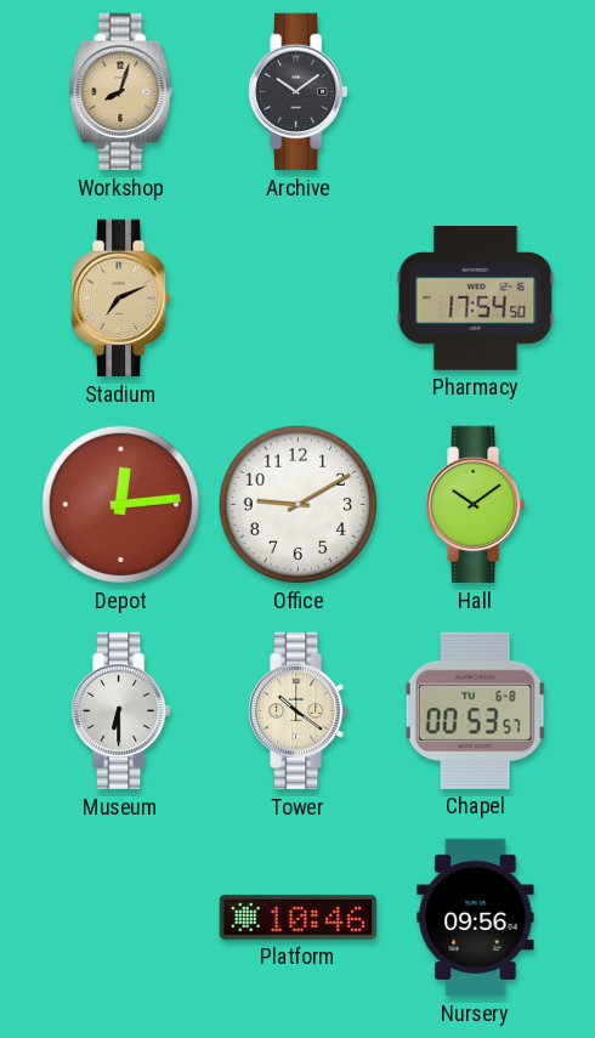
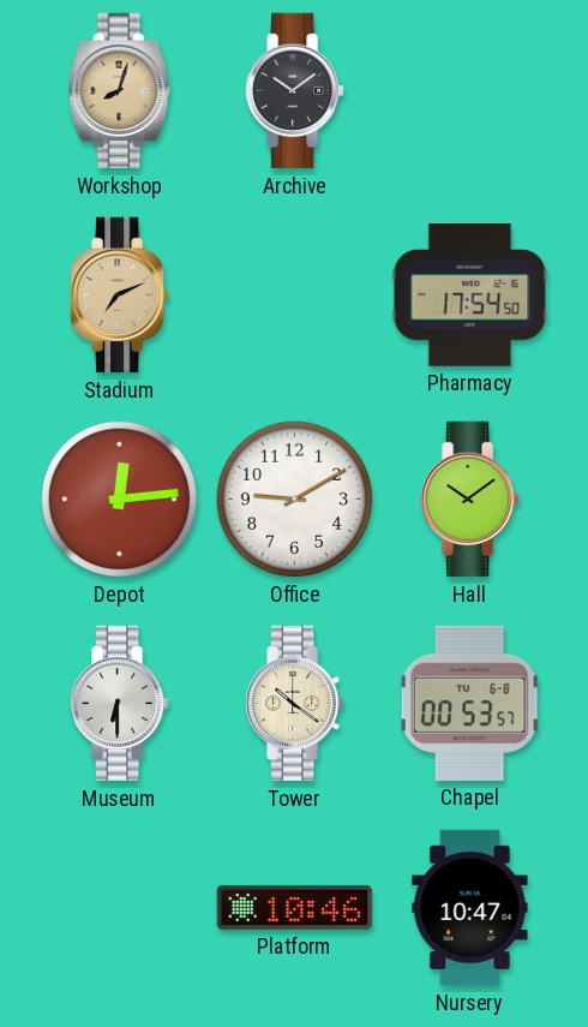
Nursery: 09:56 -> 10:47 (470, 908)
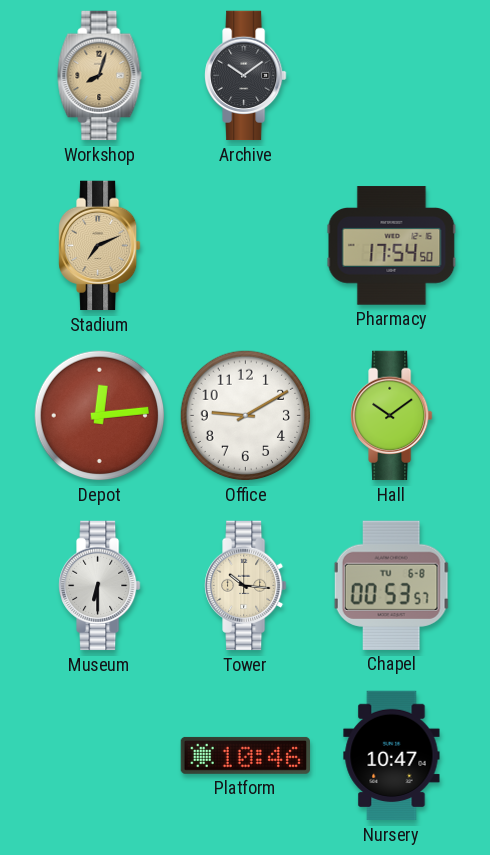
Tower: 10:21 -> 10:16 (246, 586)
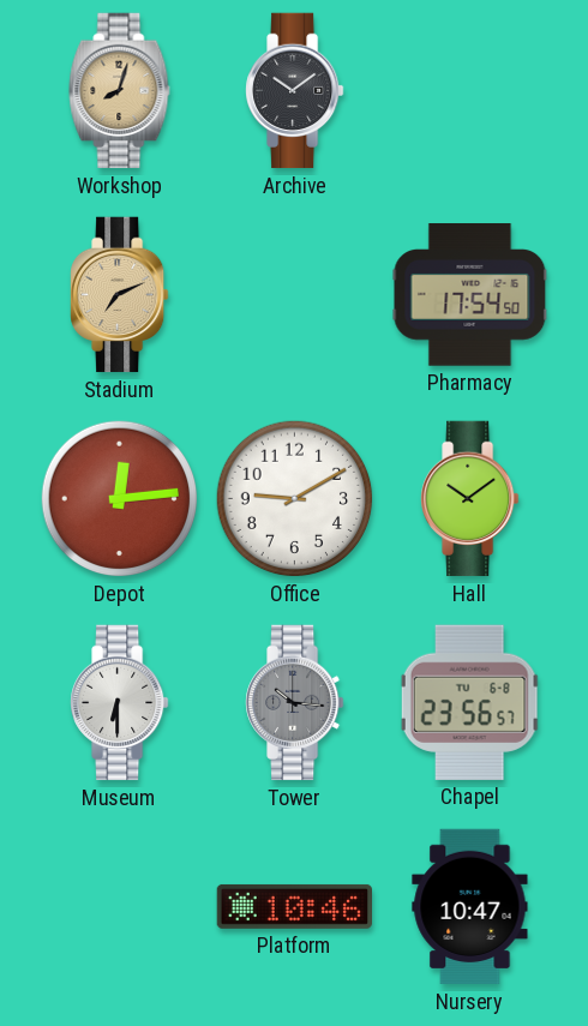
Tower dial: cream -> grey (295, 703)
Chapel: 00:53 -> 23:56 (469, 702)
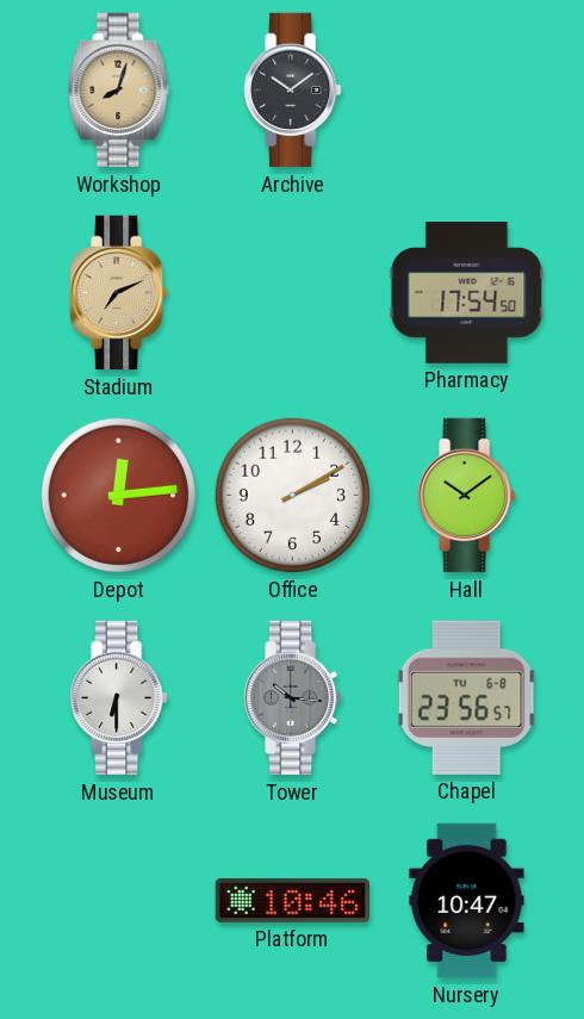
Office: 9:10 -> 2:10 (293, 496)
